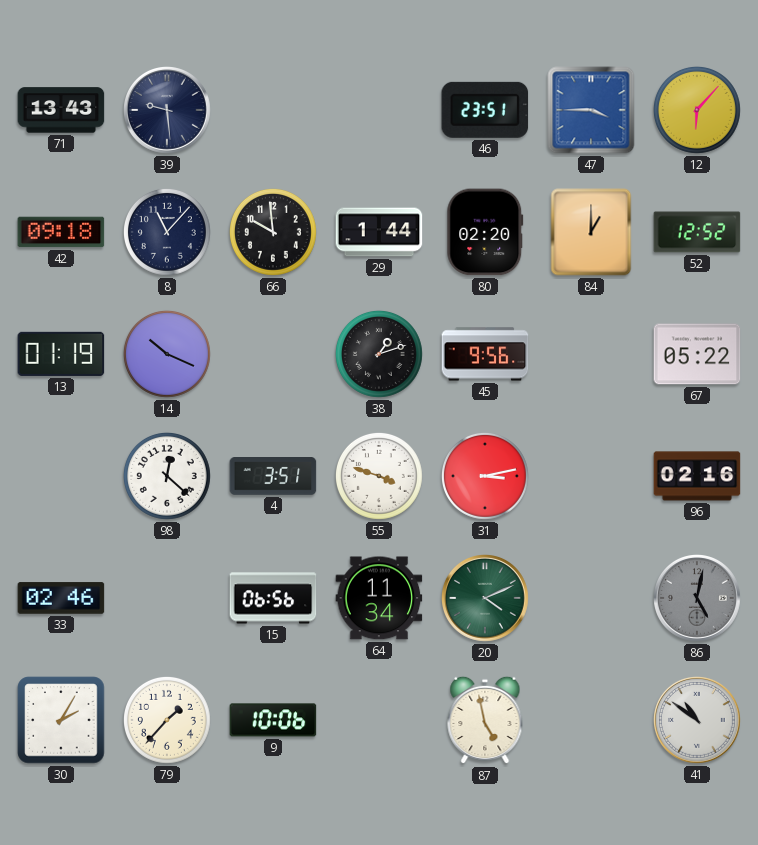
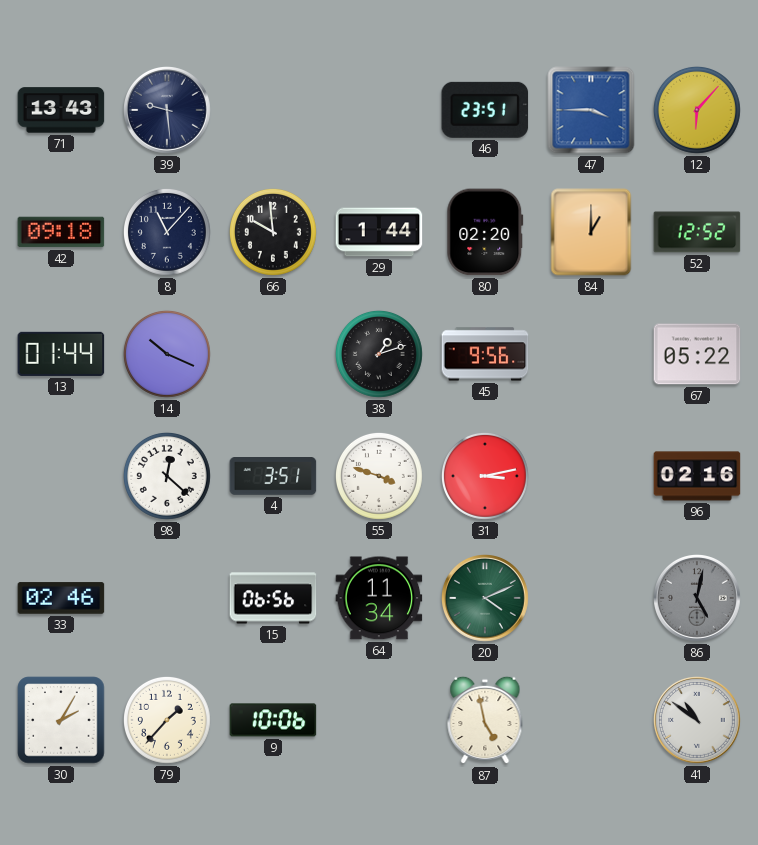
13: 01:19 -> 01:44 (61, 354)
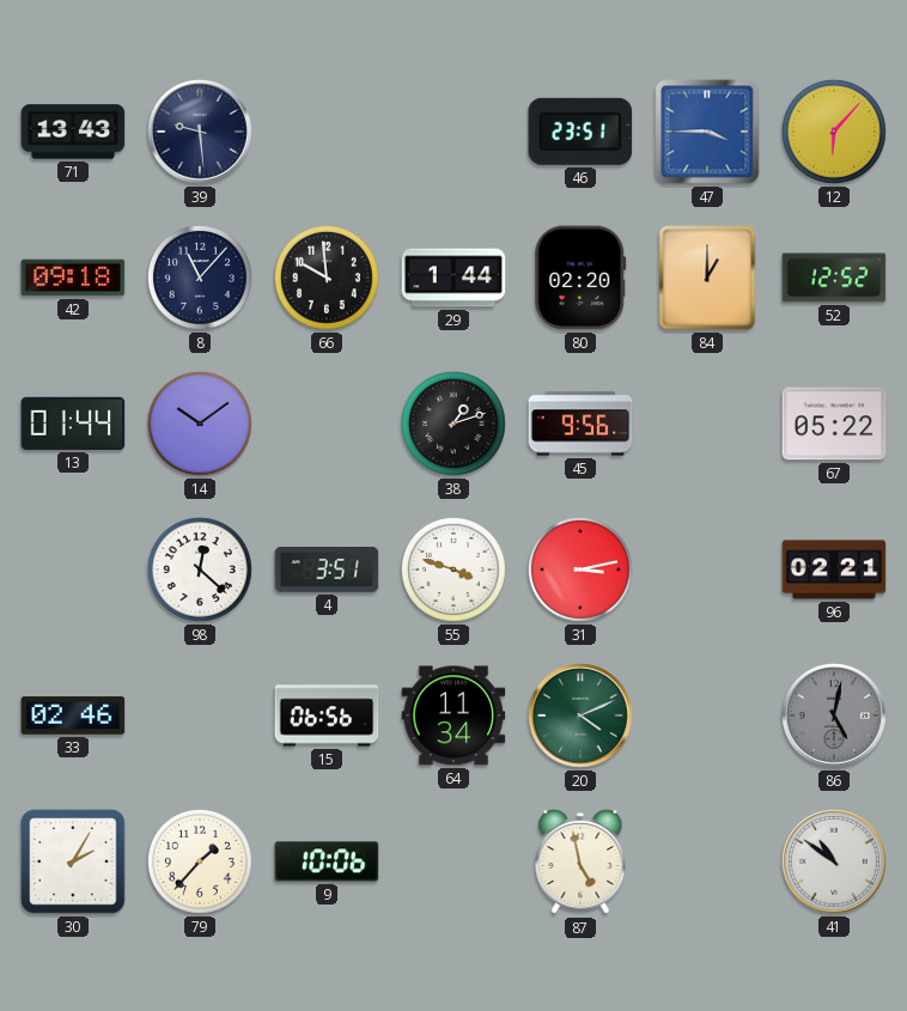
14: 10:19 -> 10:09 (200, 424)
96: 02:16 -> 02:21 (834, 570)
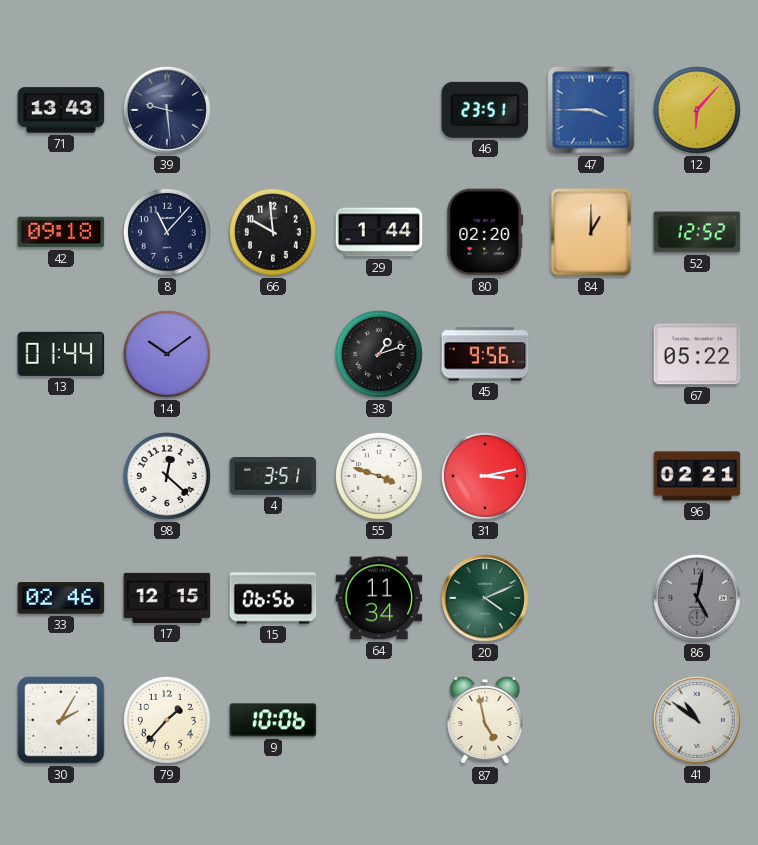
17: none -> 12:15 (167, 598)
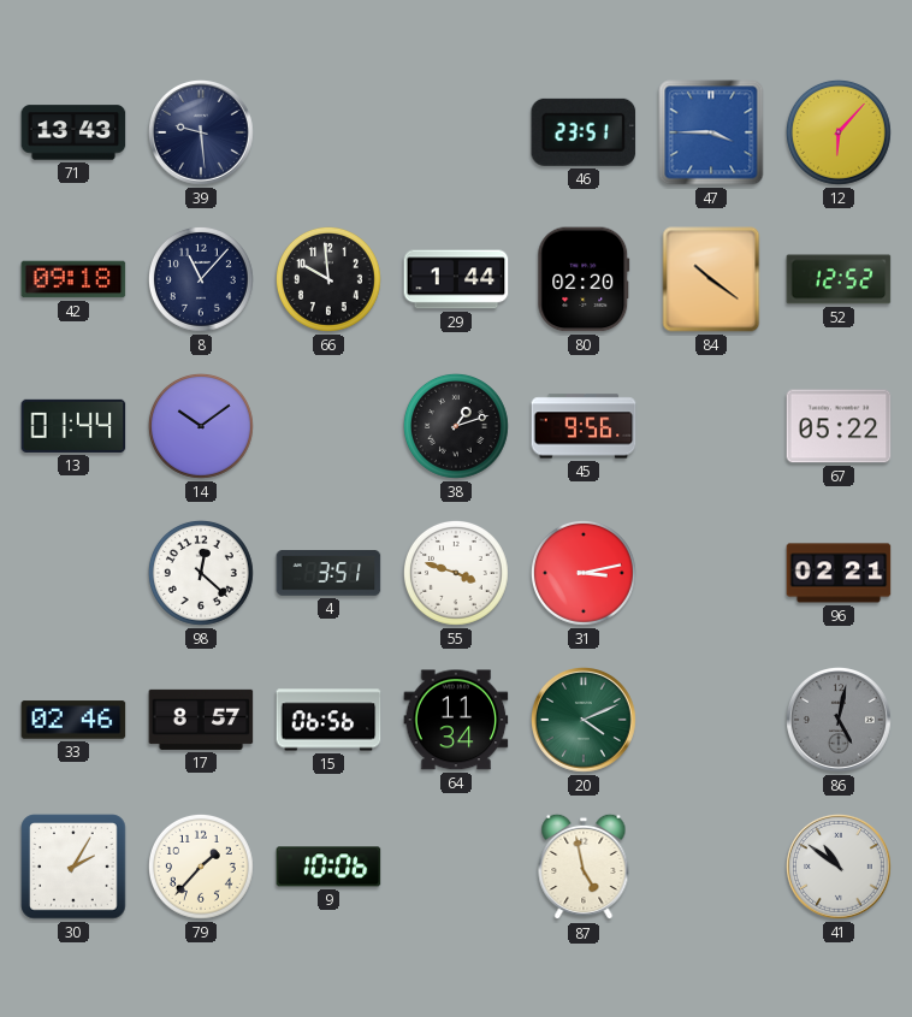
84: 1:00 -> 10:21 (711, 279)
17: 12:15 -> 8:57 (201, 720)
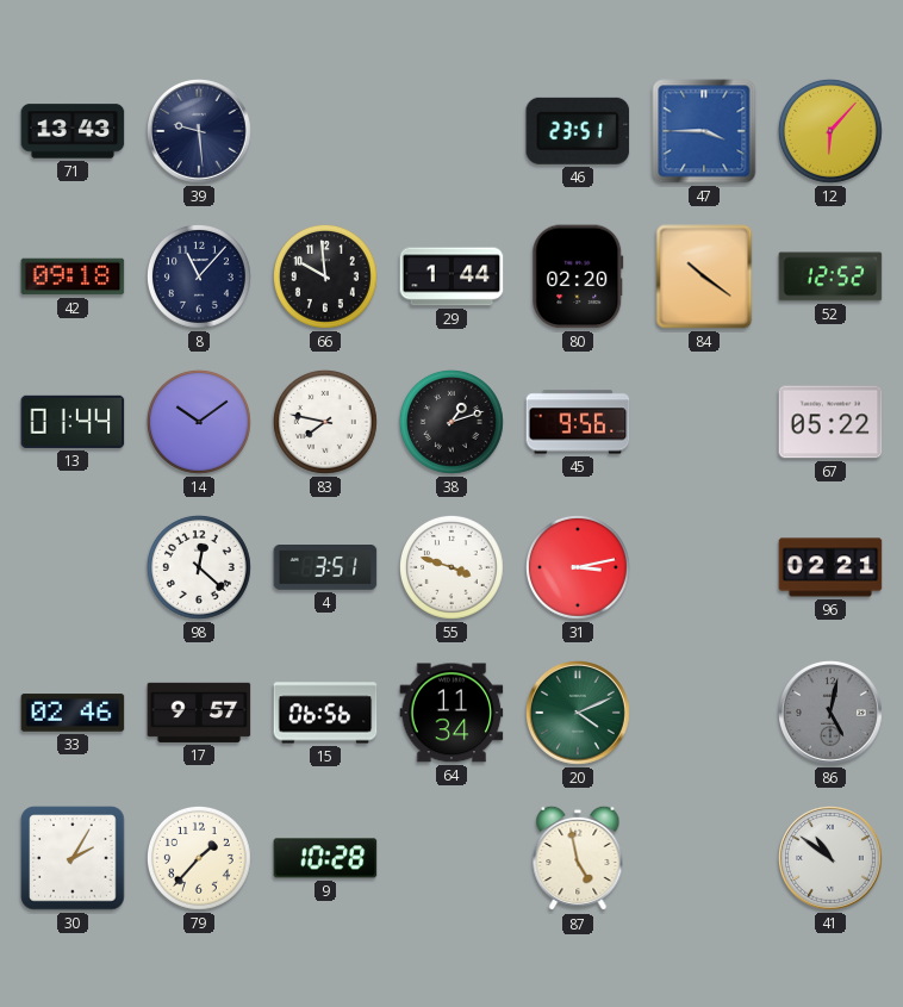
83: none -> 7:47 (325, 422)
17: 8:57 -> 9:57 (199, 713)
9: 10:06 -> 10:28 (325, 858)
